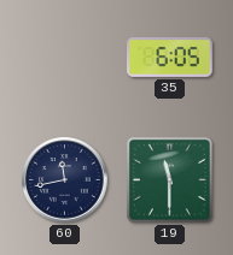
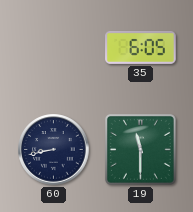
60: 11:43 -> 8:43 (54, 150)
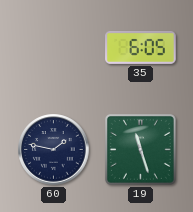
60: 8:43 -> 1:47 (54, 150)
19: 11:30 -> 11:27 (140, 149)
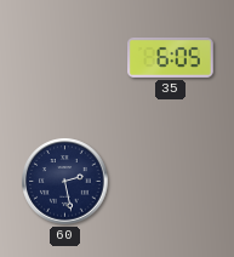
60: 1:47 -> 2:28 (65, 182)
19: 11:27 -> none (140, 149)
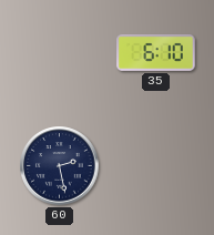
35: 6:05 -> 6:10 (156, 52)
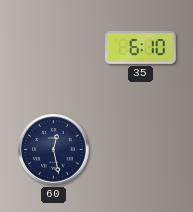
60: 2:28 -> 12:28 (54, 150)
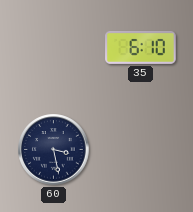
60: 12:28 -> 3:28 (54, 150)
